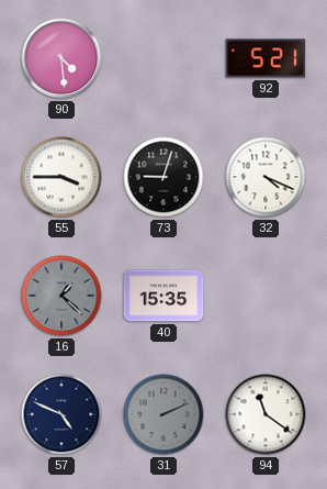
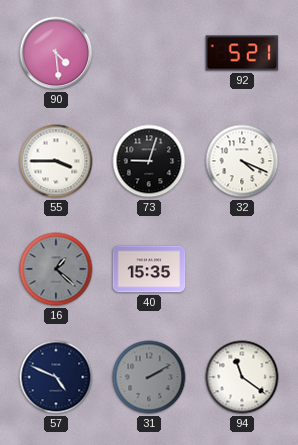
31: 2:11 -> 2:10 (149, 377)
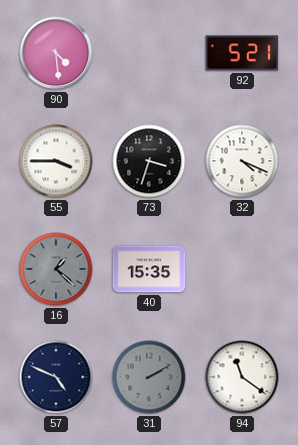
73: 9:03 -> 3:33 (149, 161)
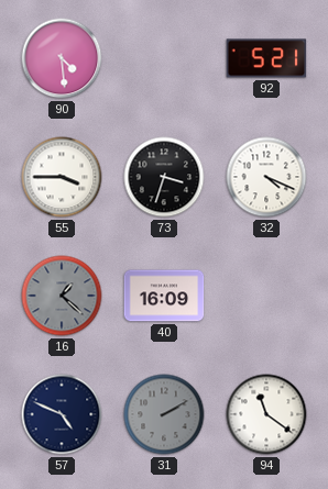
40: 15:35 -> 16:09 (164, 296)
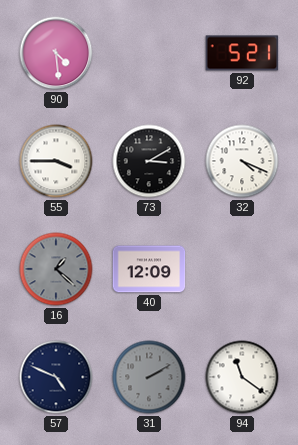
73: 3:33 -> 3:10 (149, 161)
40: 16:09 -> 12:09 (149, 269)
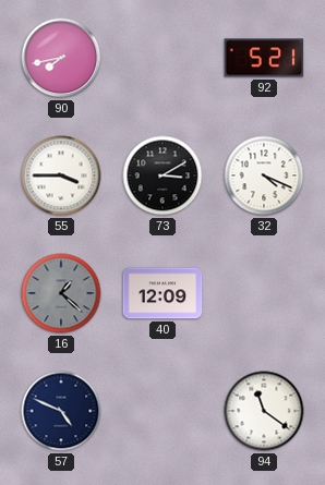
90: 4:29 -> 7:43 (61, 58)
31: 2:10 -> none (149, 377)
